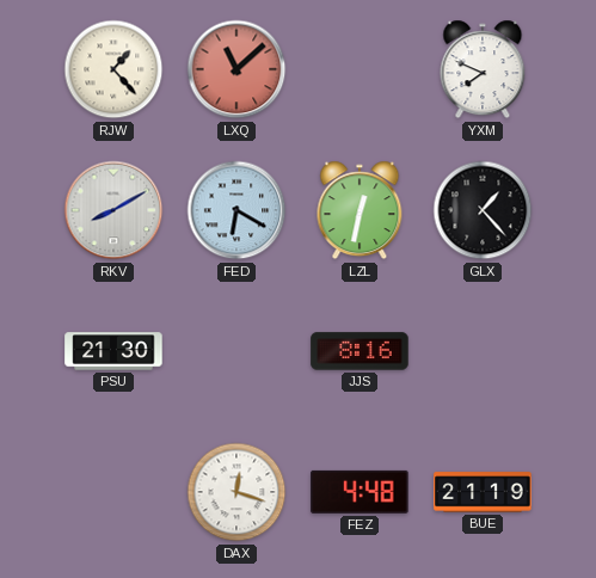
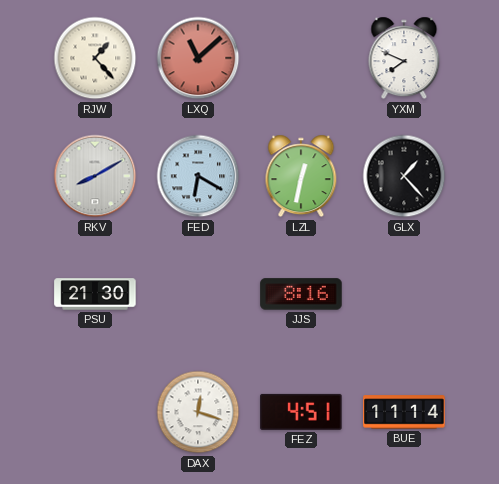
FEZ: 4:48 -> 4:51 (301, 412)
BUE: 21:19 -> 11:14 (404, 412)
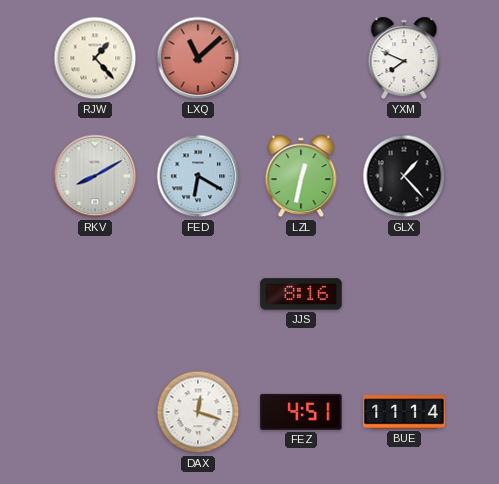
PSU: 21:30 -> none (95, 294)
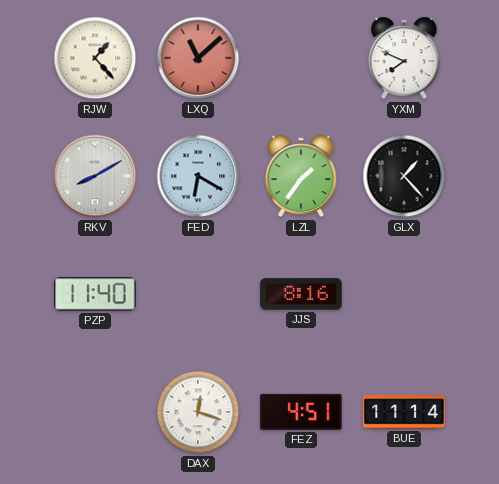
LZL: 12:32 -> 1:36 (301, 176)
PZP: none -> 11:40 (95, 294)
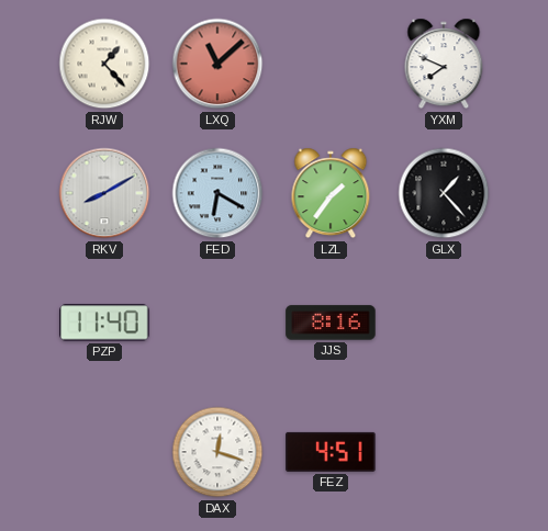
BUE: 11:14 -> none (404, 412)
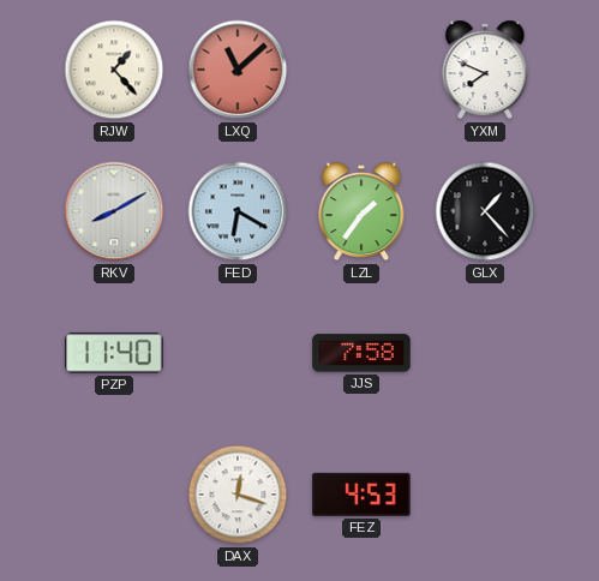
JJS: 8:16 -> 7:58 (361, 353)
FEZ: 4:51 -> 4:53 (361, 495)
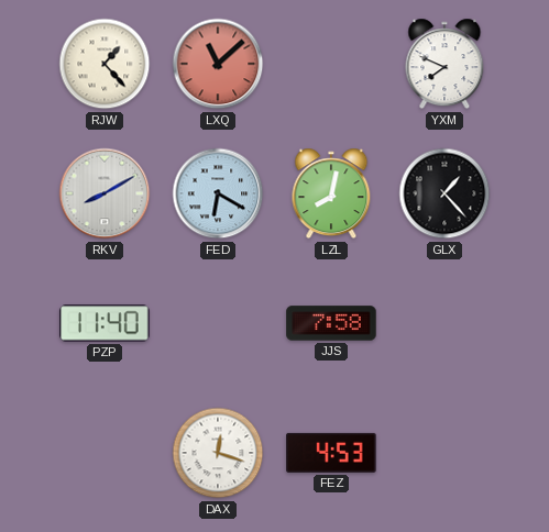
LZL: 1:36 -> 8:02 (331, 193)
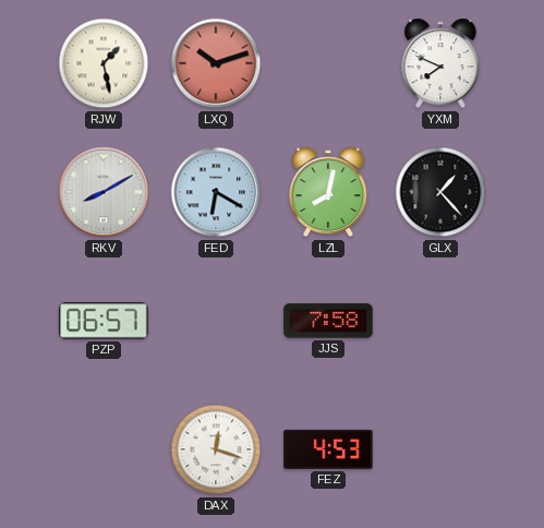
RJW: 1:23 -> 1:28 (104, 63)
LXQ: 11:08 -> 10:12 (216, 63)
PZP: 11:40 -> 06:57 (104, 321)
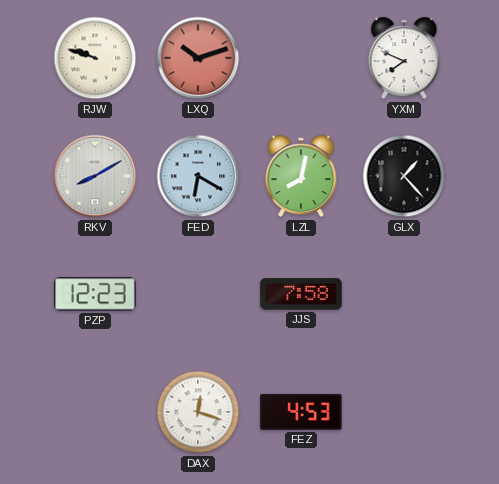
RJW: 1:28 -> 9:48 (95, 58)
PZP: 06:57 -> 12:23 (95, 294)
